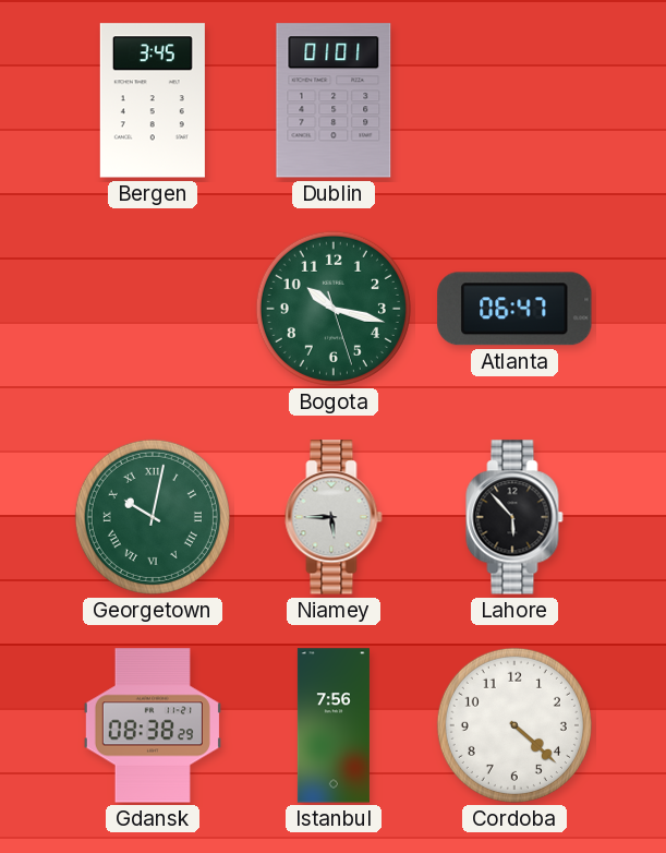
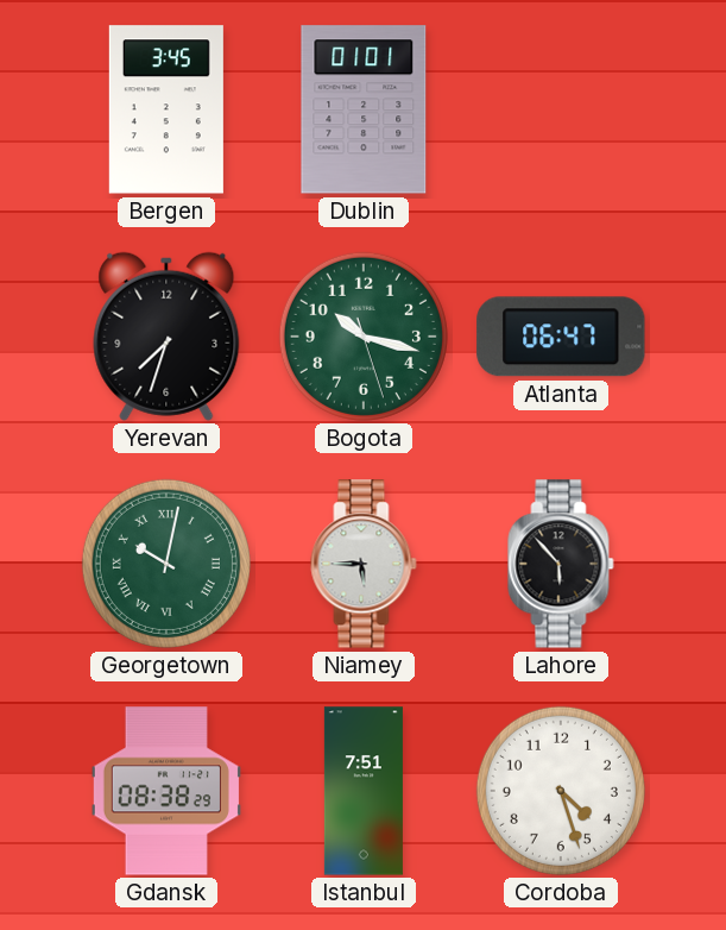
Yerevan: none -> 7:33 (166, 337)
Istanbul: 7:56 -> 7:51 (364, 791)
Cordoba: 4:22 -> 4:27 (561, 791)
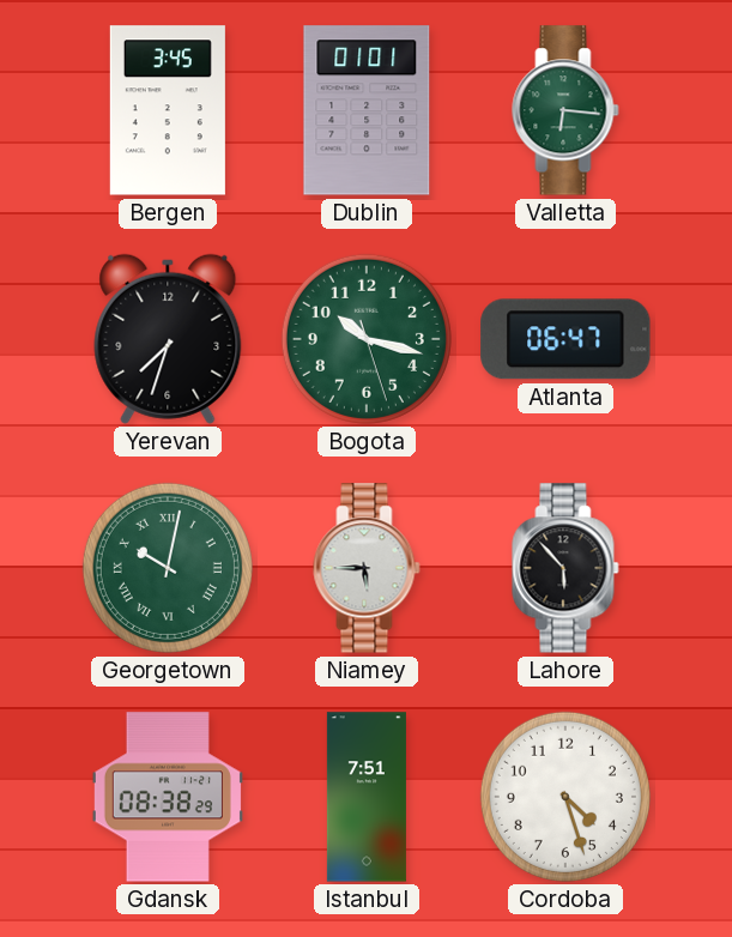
Valletta: none -> 6:16 (565, 110)
